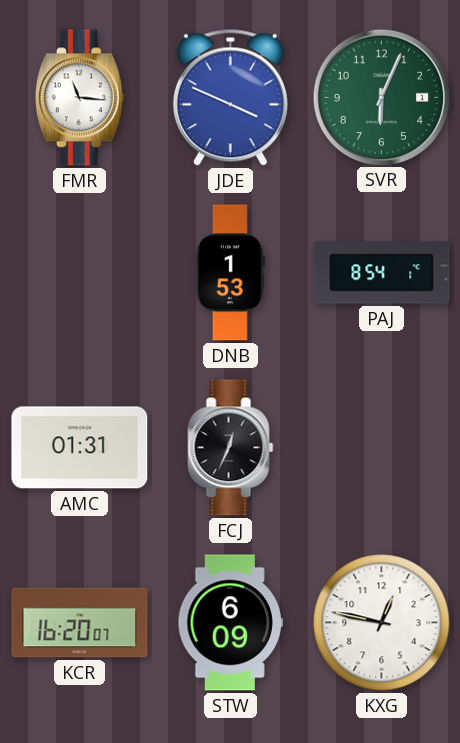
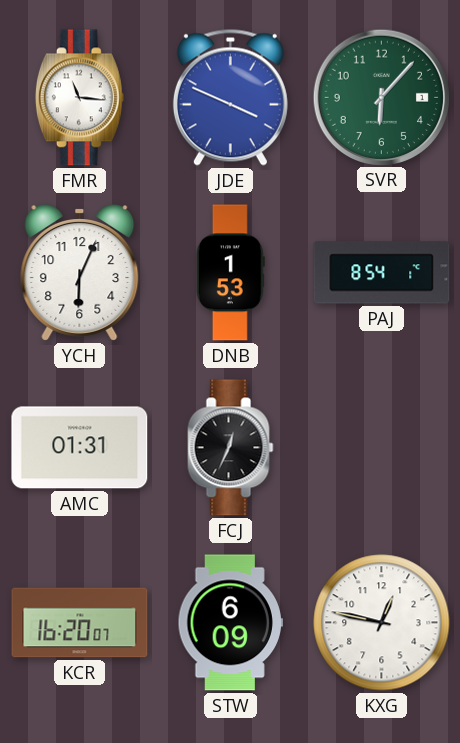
SVR: 6:04 -> 6:07 (381, 97)
YCH: none -> 6:04 (80, 273)
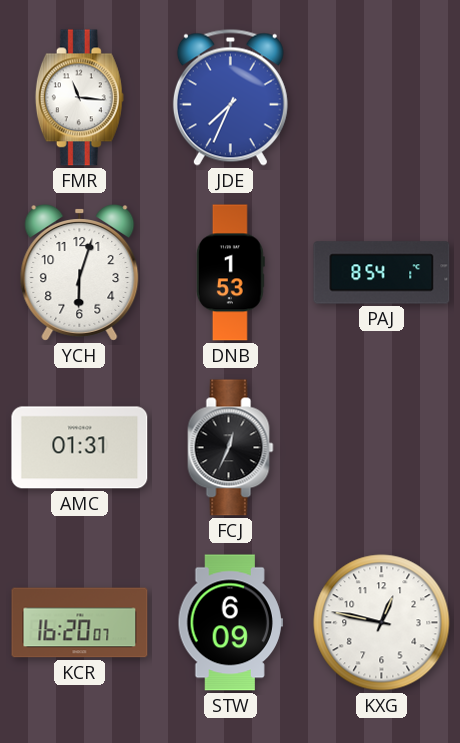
JDE: 3:49 -> 7:34 (230, 97)
SVR: 6:07 -> none (381, 97)
YCH: 6:04 -> 6:03 (80, 273)
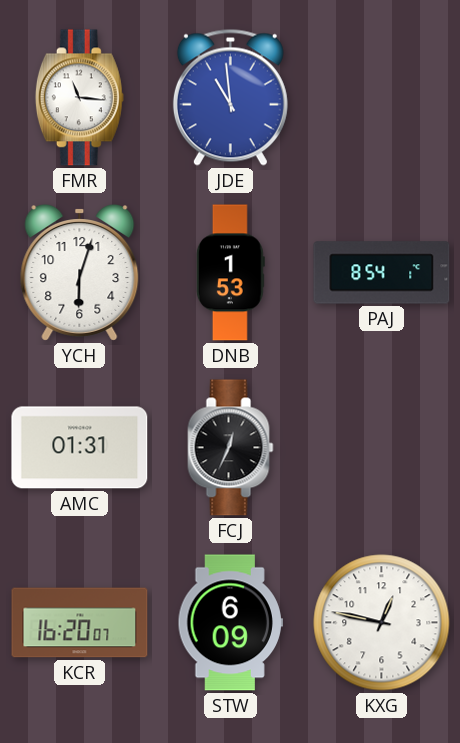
JDE: 7:34 -> 10:59 (230, 97)
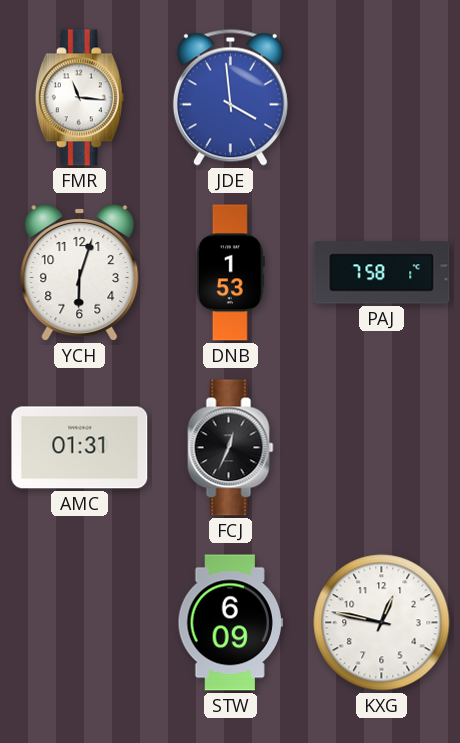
JDE: 10:59 -> 3:59 (230, 97)
PAJ: 8:54 -> 7:58 (382, 273)
KCR: 16:20 -> none (80, 623)
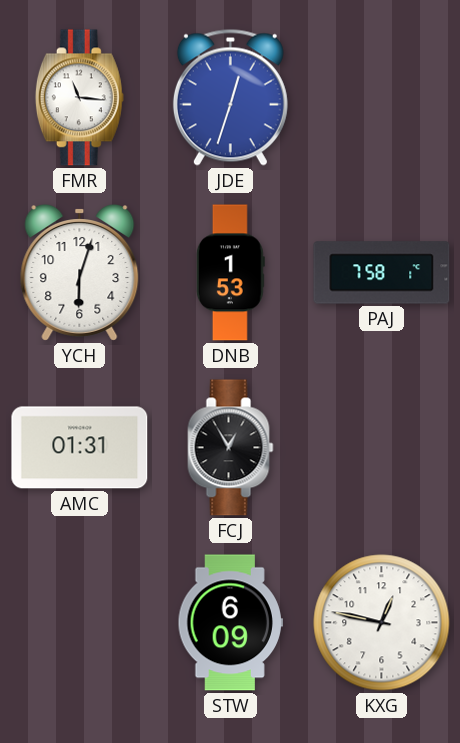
JDE: 3:59 -> 12:33 (230, 97)
FCJ: 12:34 -> 12:55 (231, 448)
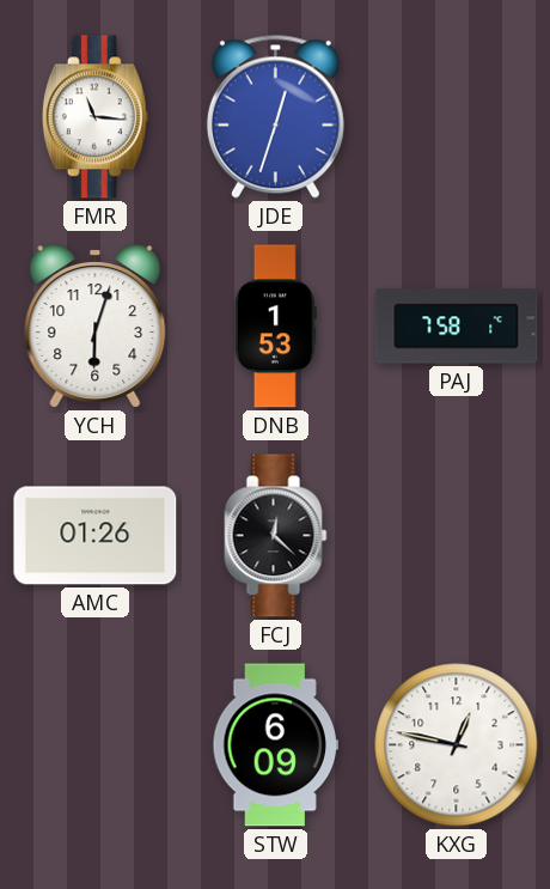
AMC: 01:31 -> 01:26 (96, 536)
FCJ: 12:55 -> 12:22 (276, 536)
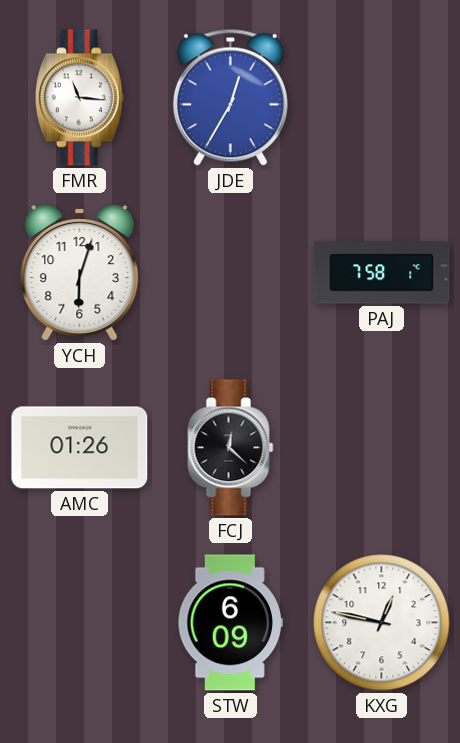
JDE: 12:33 -> 12:35 (230, 97)
DNB: 1:53 -> none (275, 327)
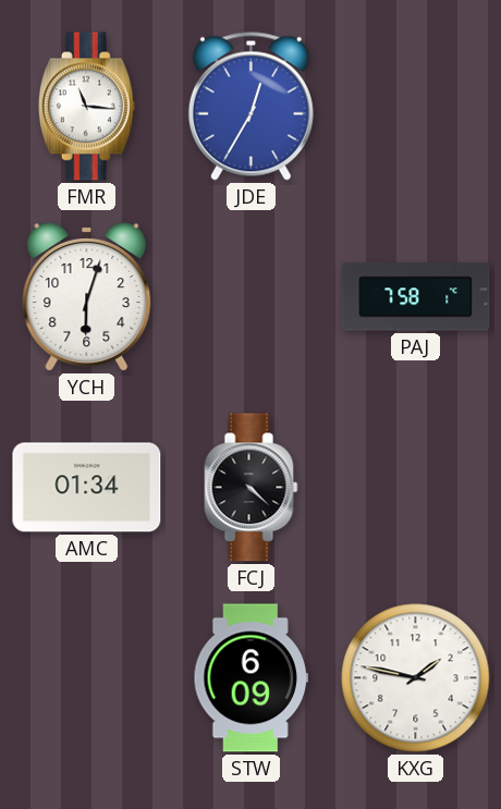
AMC: 01:26 -> 01:34 (87, 488)
FCJ: 12:22 -> 4:22 (252, 488)
KXG: 12:47 -> 1:47 (416, 678)
